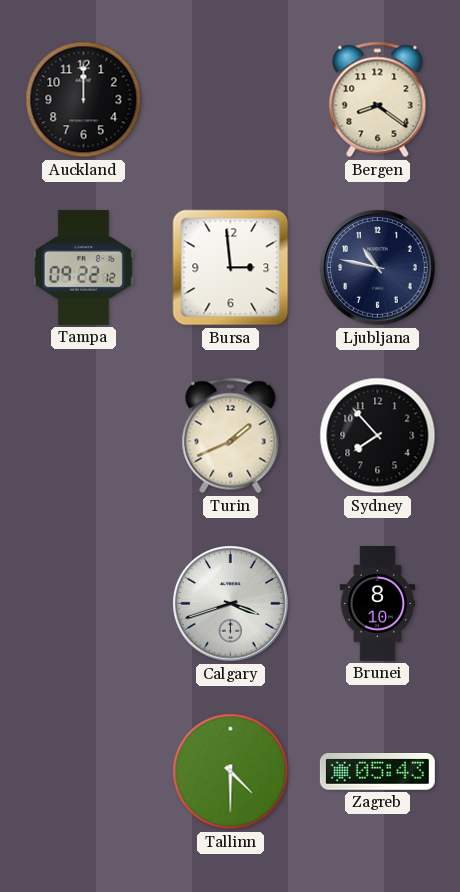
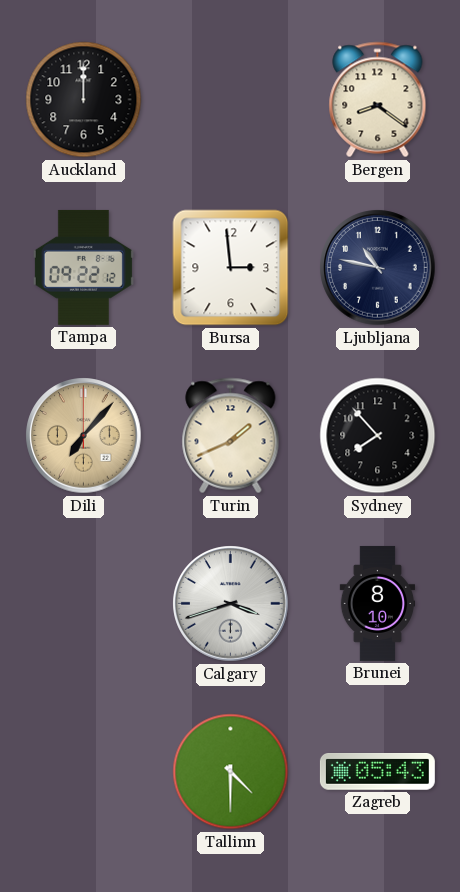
Dili: none -> 7:07 (84, 436)
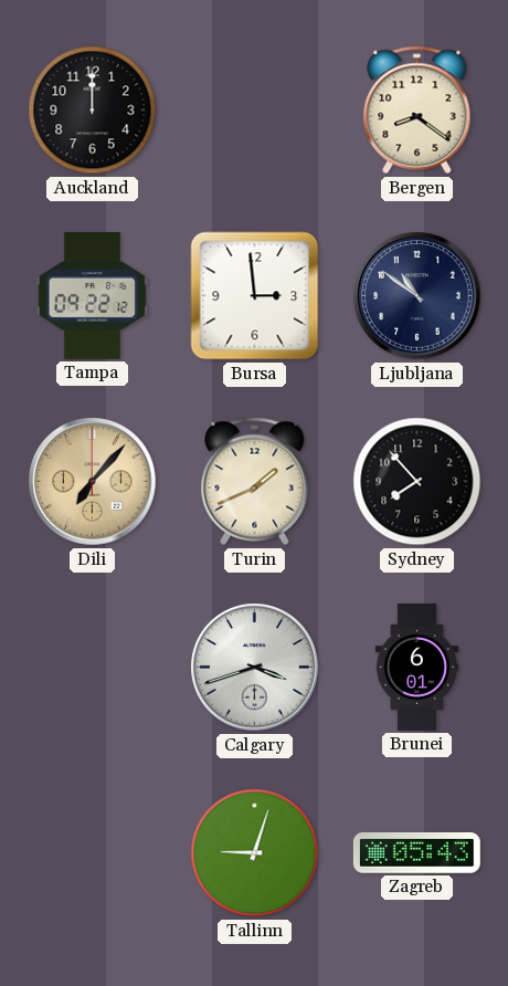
Ljubljana: 10:47 -> 10:51 (417, 296)
Brunei: 8:10 -> 6:01 (417, 667)
Tallinn: 4:30 -> 9:03 (255, 853)
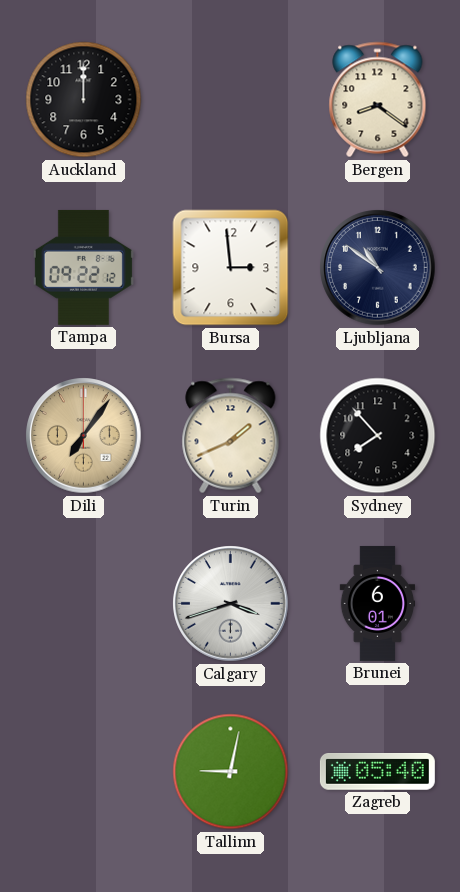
Dili: 7:07 -> 7:06 (84, 436)
Tallinn: 9:03 -> 9:02 (231, 772)
Zagreb: 05:43 -> 05:40 (377, 772)
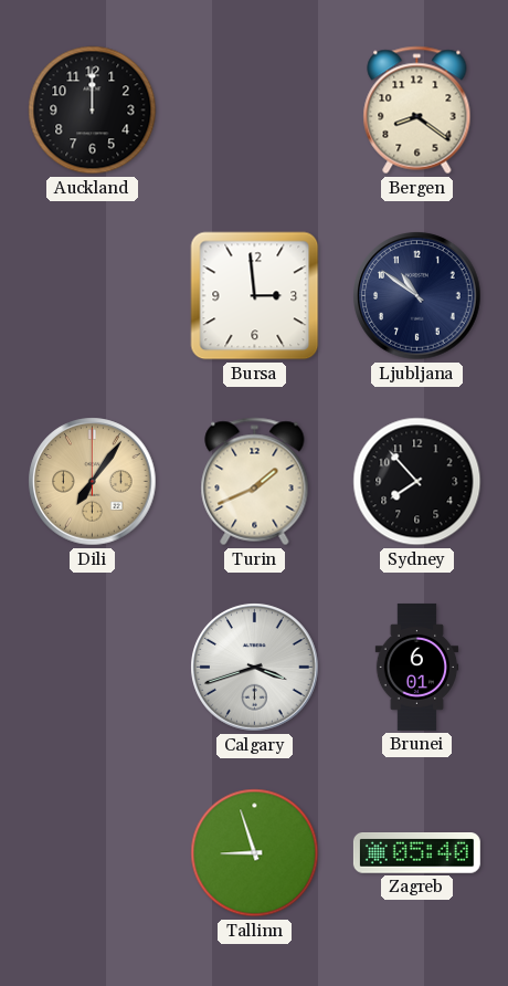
Tampa: 09:22 -> none (83, 267)
Tallinn: 9:02 -> 8:57 (255, 853)
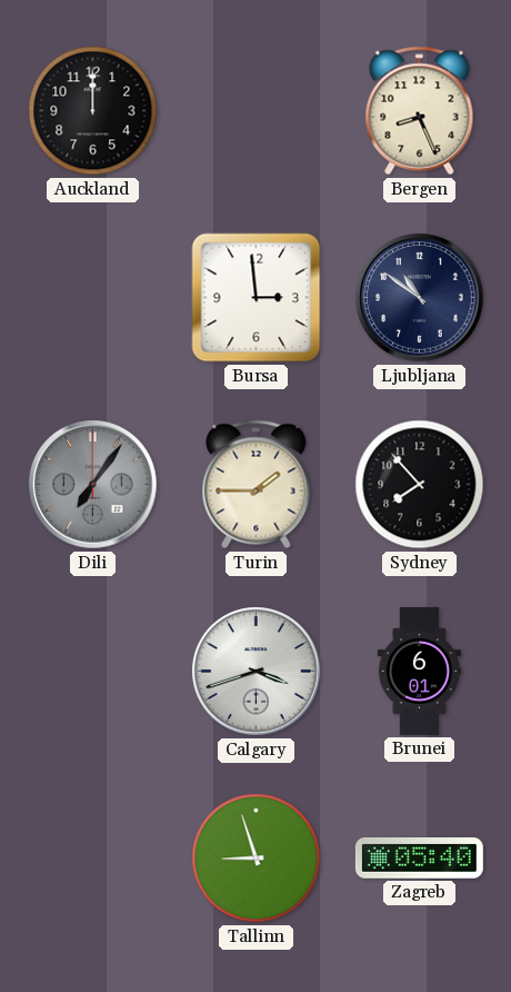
Bergen: 8:21 -> 8:26 (420, 111)
Dili dial: champagne -> grey (93, 485)
Turin: 1:41 -> 1:45 (257, 485)
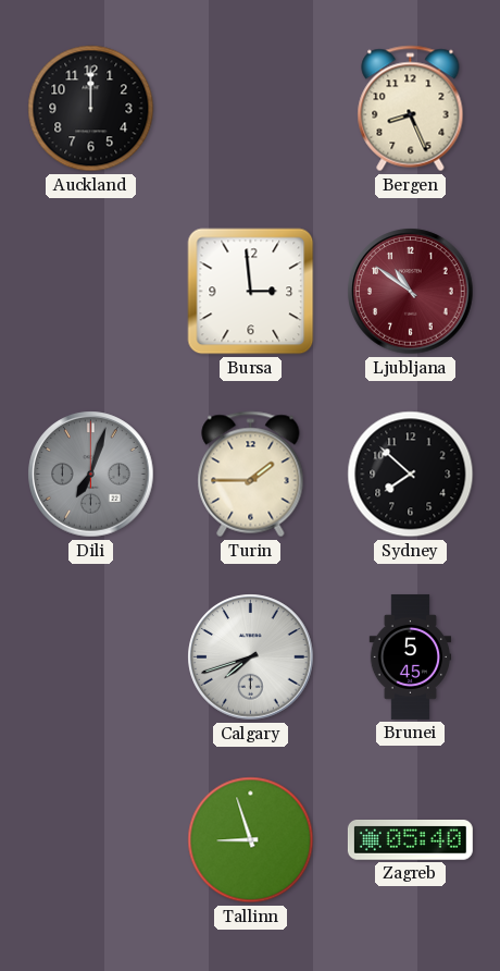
Ljubljana dial: navy -> burgundy (411, 292)
Dili: 7:06 -> 7:03 (91, 475)
Sydney: 7:53 -> 7:52 (411, 475)
Calgary: 3:42 -> 7:42 (251, 657)
Brunei: 6:01 -> 5:45 (411, 656)
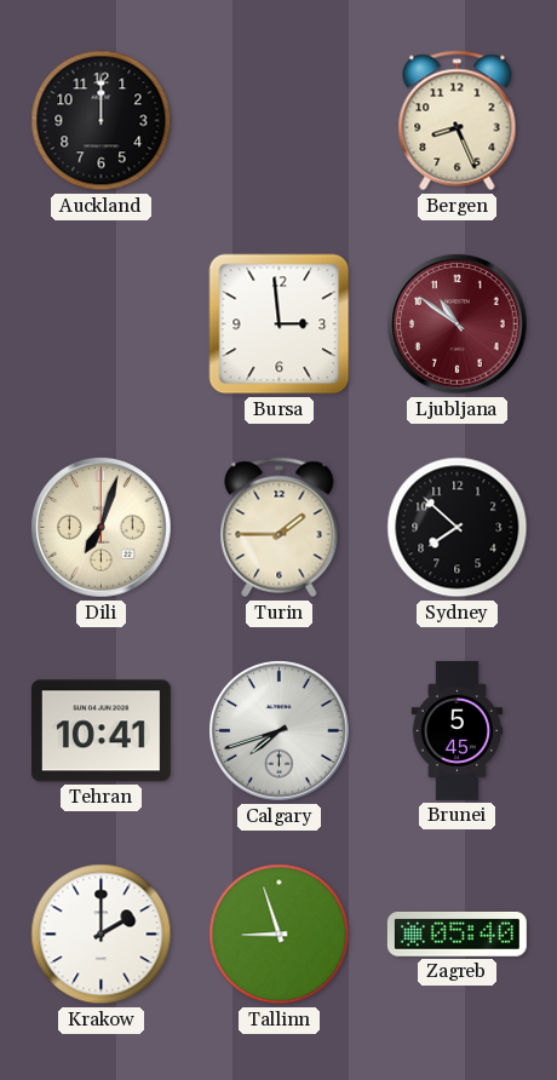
Dili dial: grey -> cream (102, 528)
Tehran: none -> 10:41 (101, 731)
Krakow: none -> 2:00 (102, 935)
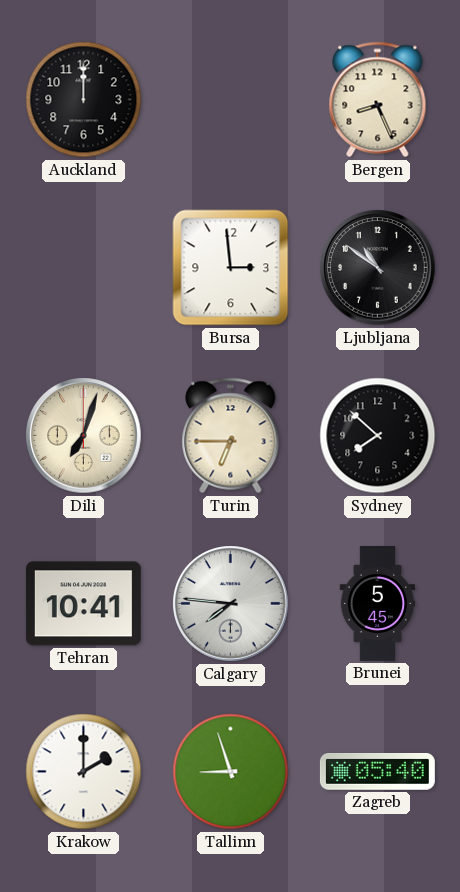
Ljubljana dial: burgundy -> black (378, 268)
Turin: 1:45 -> 6:45 (231, 436)
Calgary: 7:42 -> 7:46 (231, 604)
